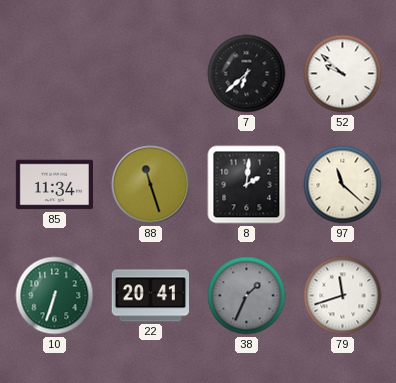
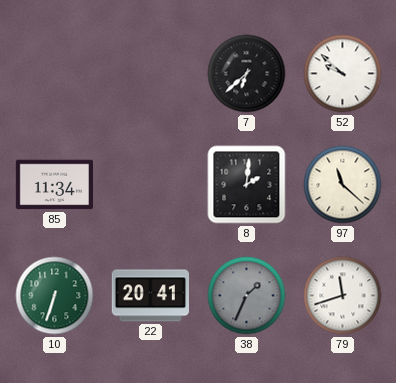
88: 11:27 -> none (151, 185)
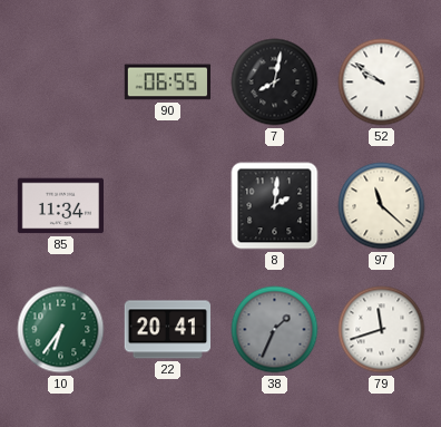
90: none -> 06:55 (167, 83)
7: 6:38 -> 8:02 (275, 83)
52: 9:52 -> 9:51 (382, 83)
10: 6:33 -> 6:36 (61, 330)
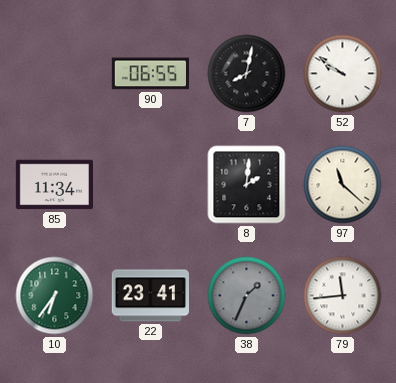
22: 20:41 -> 23:41 (150, 296)
79: 11:42 -> 11:44 (343, 296)
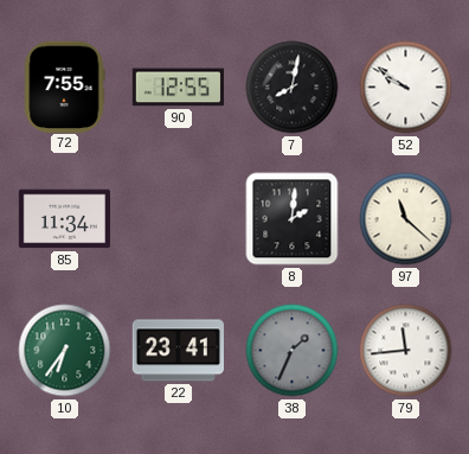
72: none -> 7:55 (64, 87)
90: 06:55 -> 12:55 (178, 88)
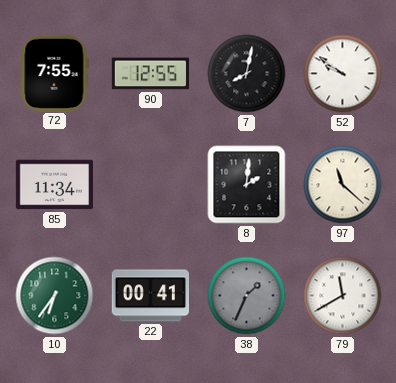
22: 23:41 -> 00:41 (150, 296)
79: 11:44 -> 11:40 (343, 296)
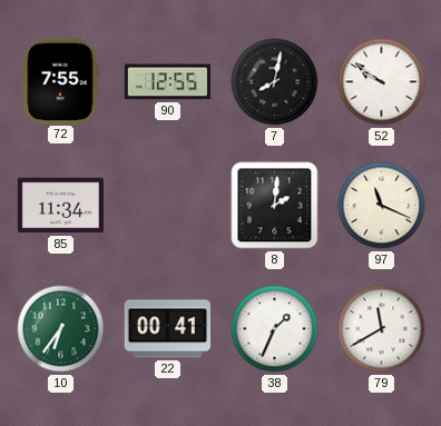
97: 11:22 -> 11:19 (382, 206)
38 dial: grey -> white (275, 329)
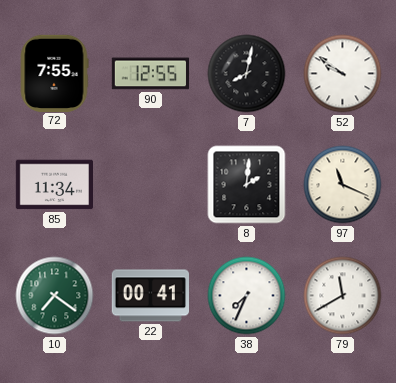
10: 6:36 -> 7:21 (55, 296)
38: 1:34 -> 7:34 (247, 296)
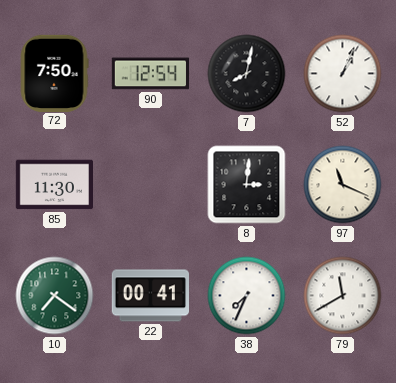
72: 7:55 -> 7:50 (54, 73)
90: 12:55 -> 12:54 (150, 74)
52: 9:51 -> 1:04 (343, 74)
85: 11:34 -> 11:30 (54, 185)
8: 2:01 -> 3:01 (247, 185)
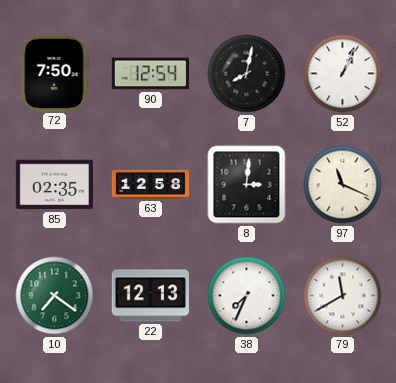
85: 11:30 -> 02:35 (54, 185)
63: none -> 12:58 (151, 184)
22: 00:41 -> 12:13 (150, 296)
